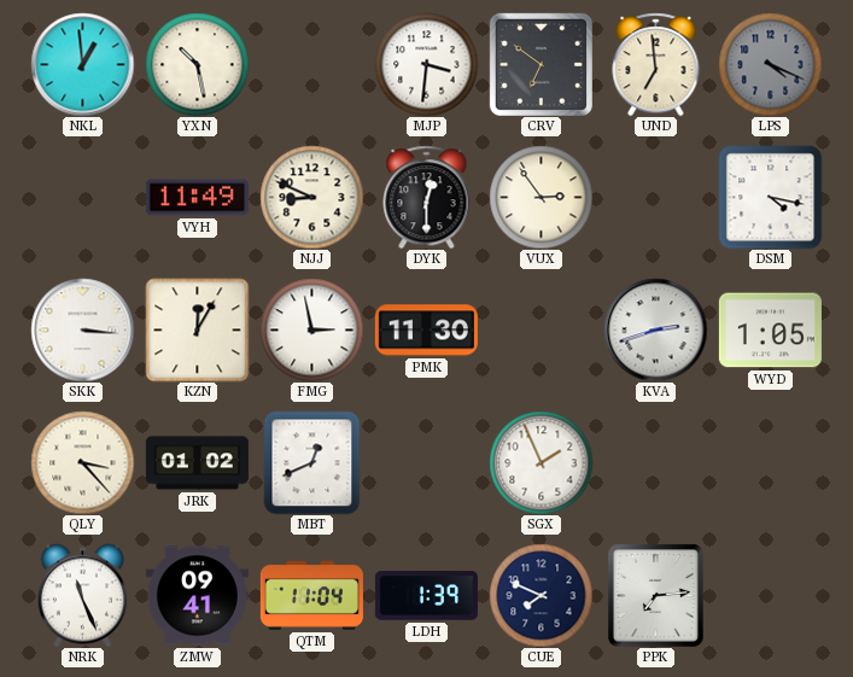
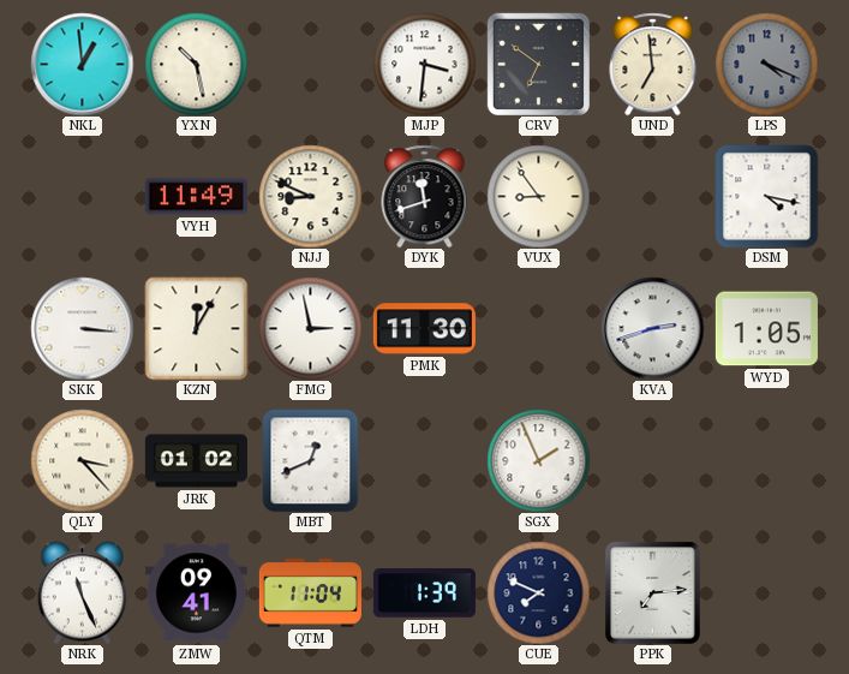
DYK: 12:30 -> 11:42 (425, 196)
VUX: 2:54 -> 8:54 (538, 196)
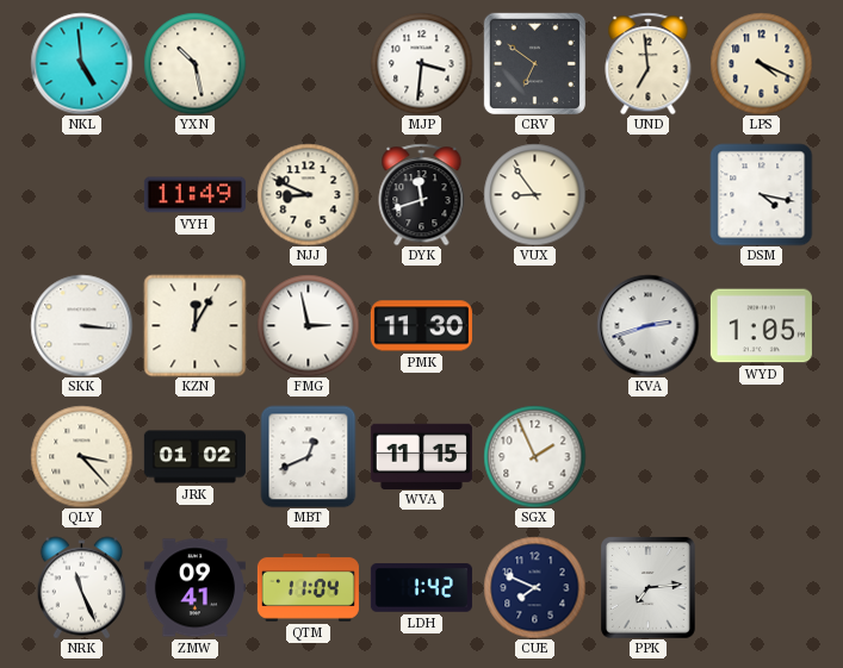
NKL: 12:59 -> 4:59 (81, 63)
LPS dial: grey -> cream (761, 63)
WVA: none -> 11:15 (421, 456)
LDH: 1:39 -> 1:42 (421, 588)
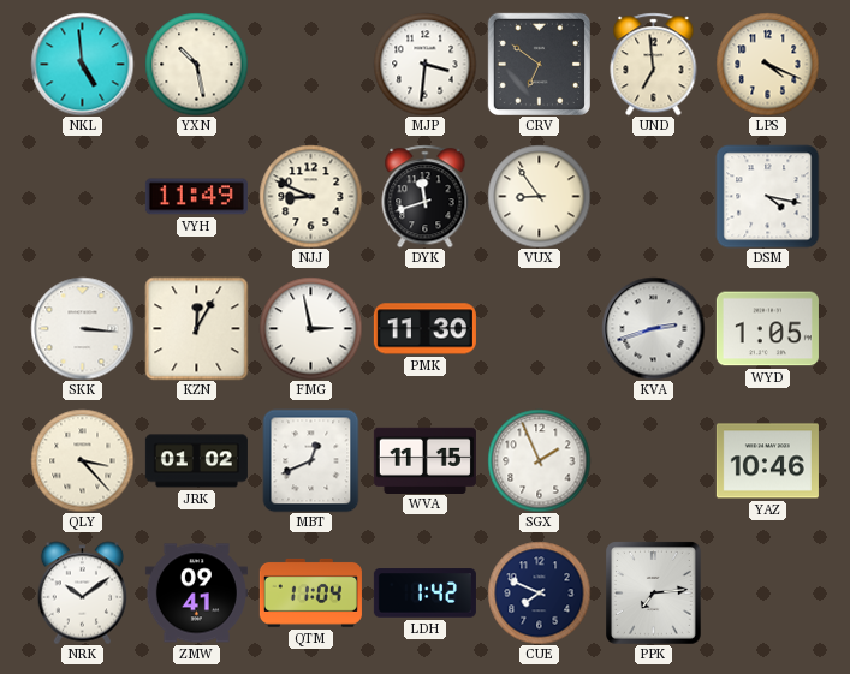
YAZ: none -> 10:46 (767, 461)
NRK: 11:26 -> 10:09 (83, 592)
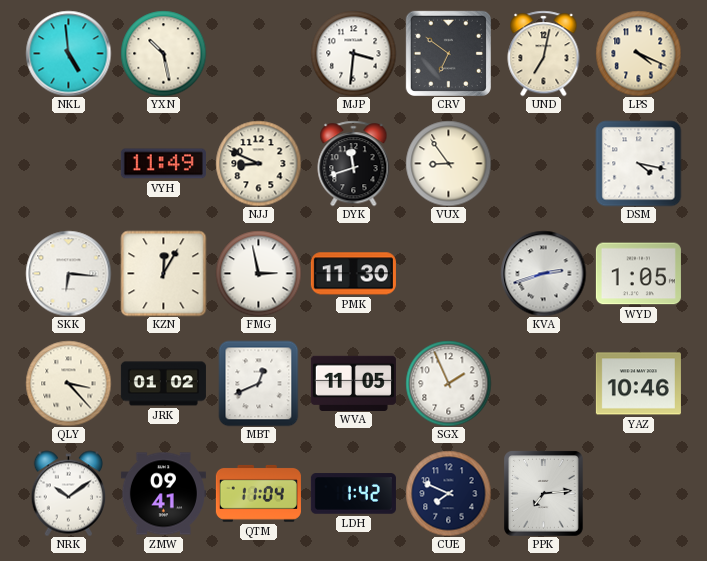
UND: 6:59 -> 7:02 (544, 53)
SKK: 3:16 -> 6:16 (68, 273)
WVA: 11:15 -> 11:05 (353, 383)
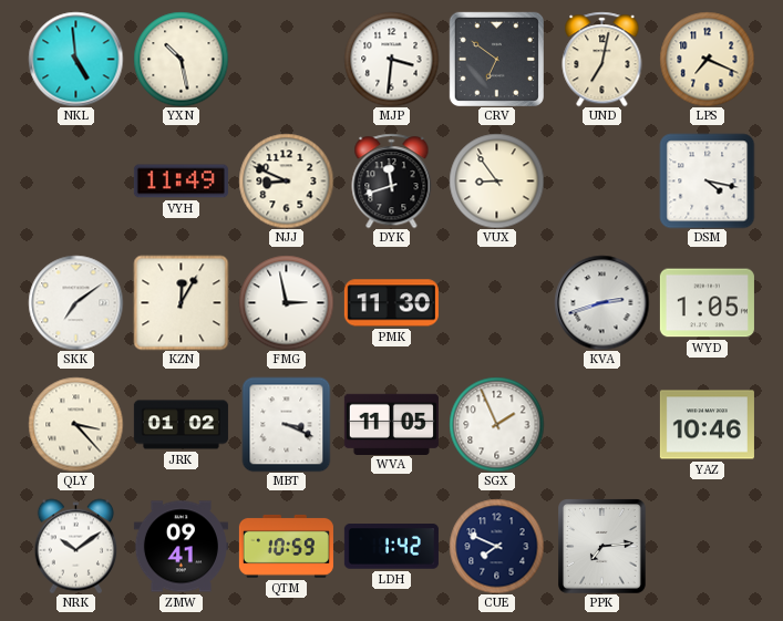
LPS: 4:19 -> 7:19 (707, 59)
SKK: 6:16 -> 7:09 (75, 302)
MBT: 12:41 -> 3:19 (287, 424)
QTM: 11:04 -> 10:59 (286, 546)
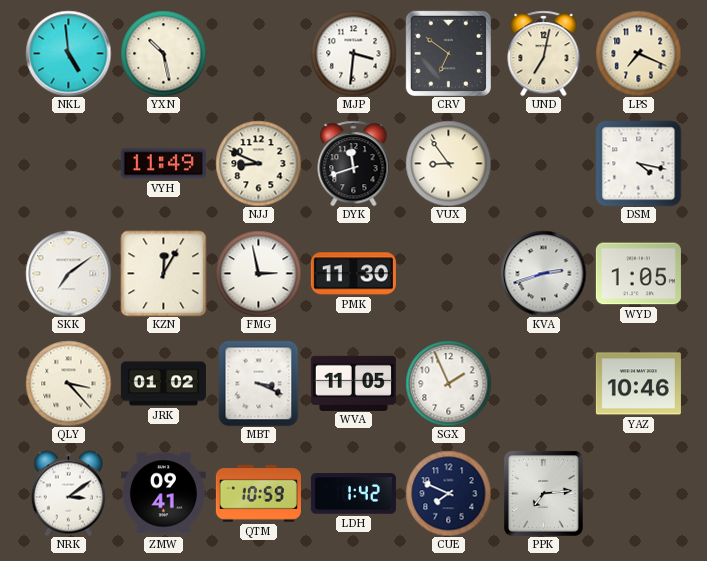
NRK: 10:09 -> 3:09 (69, 493)
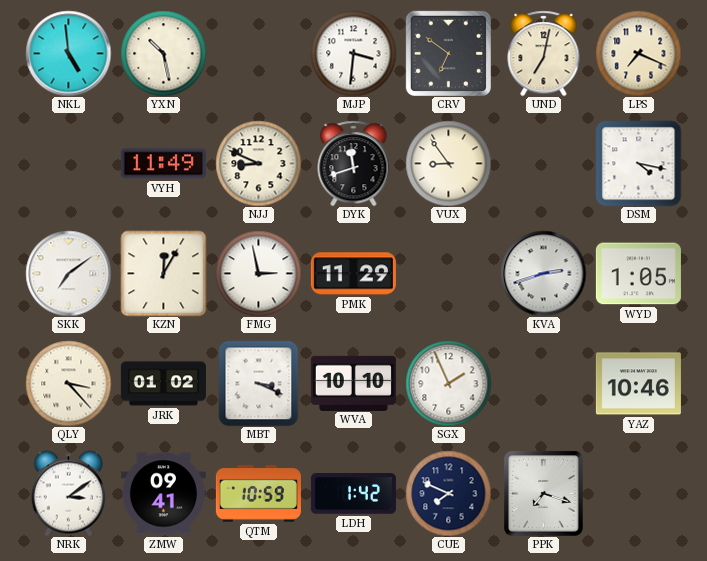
PMK: 11:30 -> 11:29 (353, 274)
WVA: 11:05 -> 10:10 (353, 383)
PPK: 7:14 -> 7:18 (544, 494)
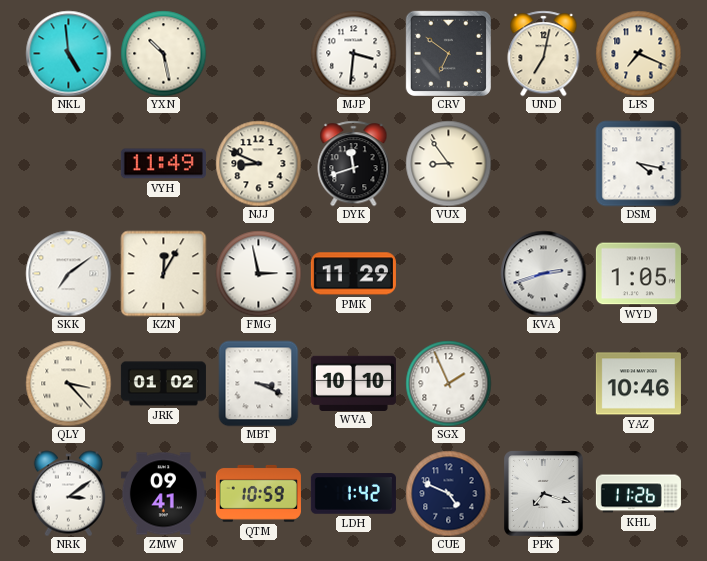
CUE: 7:49 -> 4:49 (448, 493)
KHL: none -> 11:26 (638, 494)
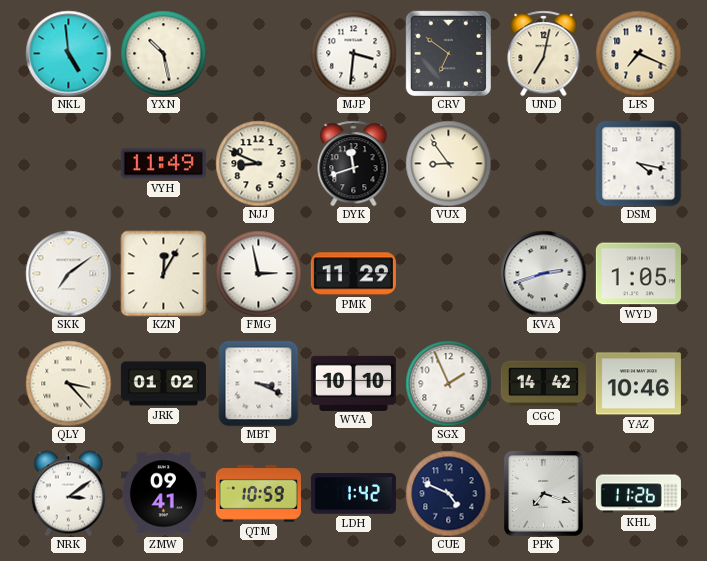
CGC: none -> 14:42 (543, 384)
